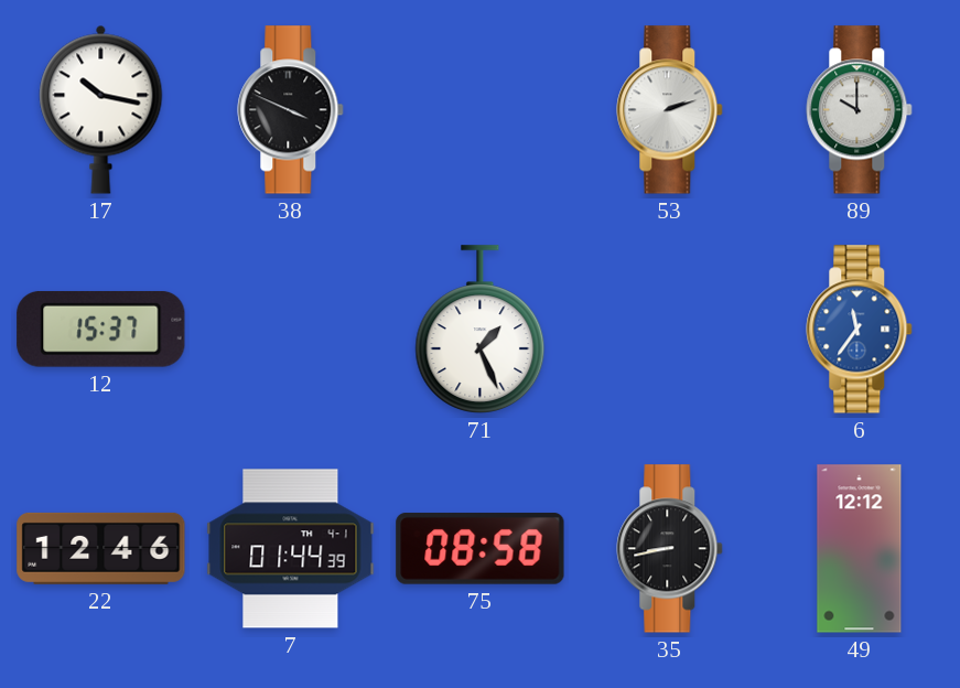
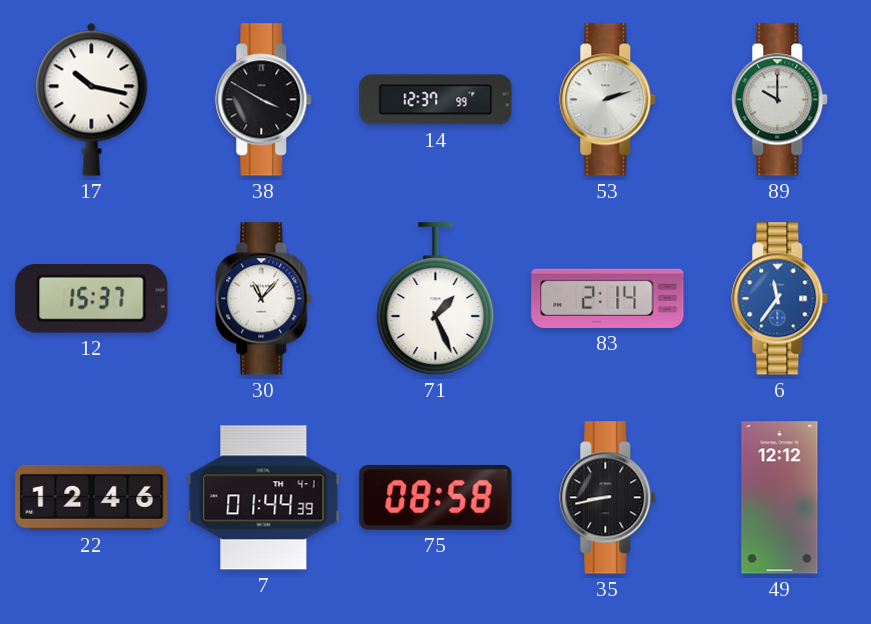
38: 3:49 -> 3:50 (264, 100)
14: none -> 12:37 (436, 100)
30: none -> 11:07 (264, 299)
83: none -> 2:14 (608, 298)
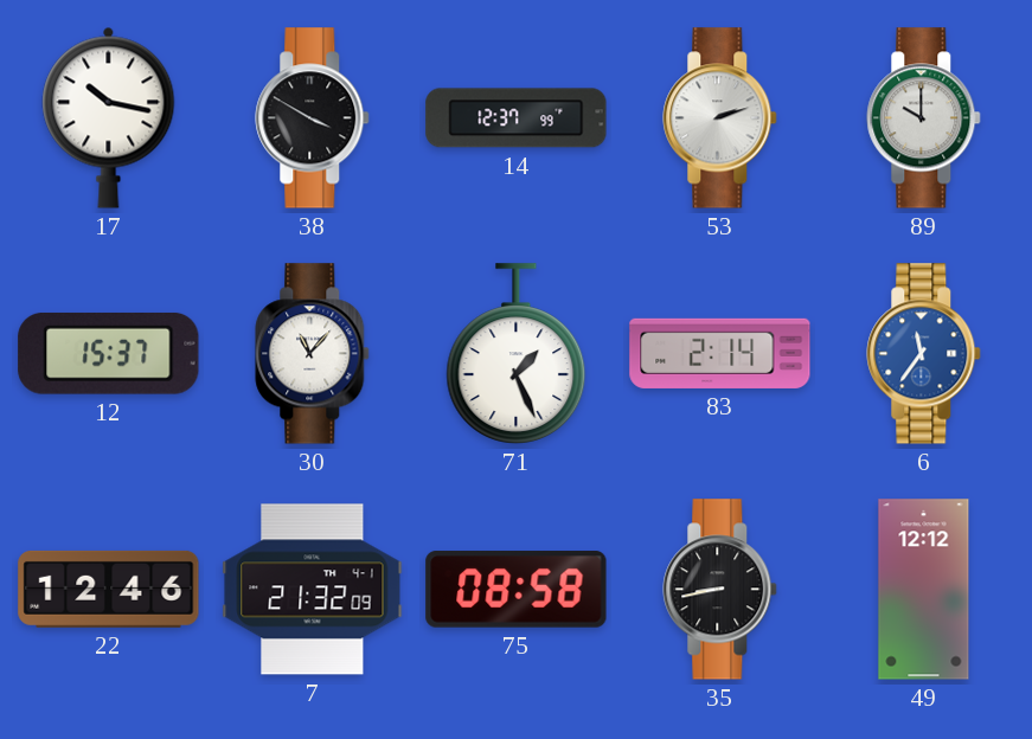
7: 01:44 -> 21:32 (313, 590)
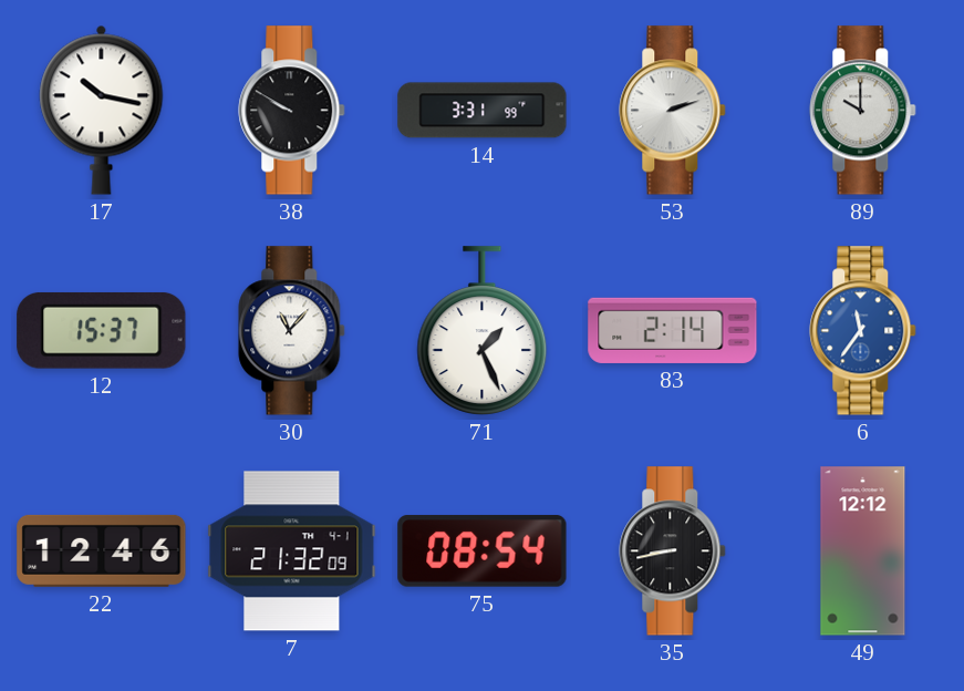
38: 3:50 -> 9:50 (292, 111)
14: 12:37 -> 3:31 (483, 111)
75: 08:58 -> 08:54 (483, 551)
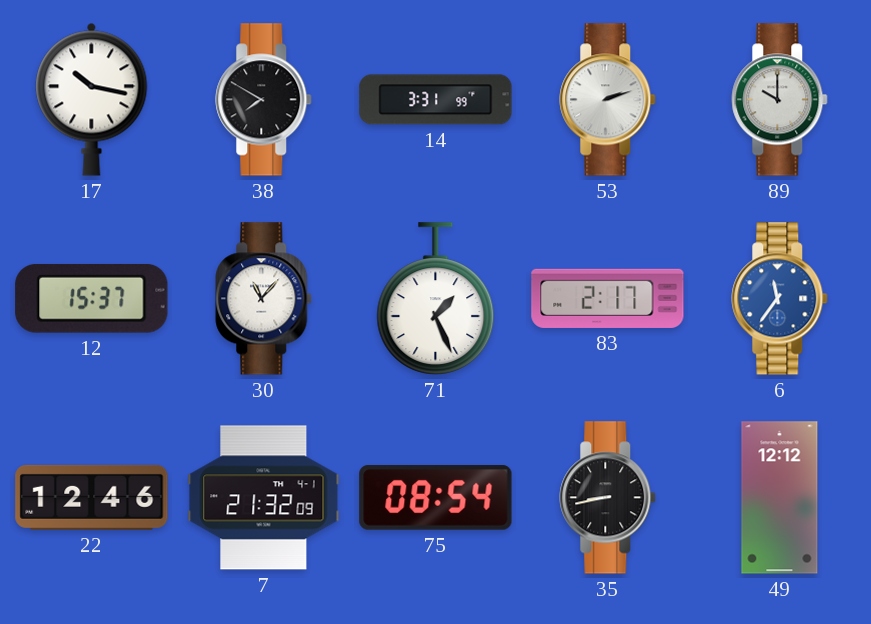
38: 9:50 -> 7:50 (264, 100)
83: 2:14 -> 2:17 (608, 298)
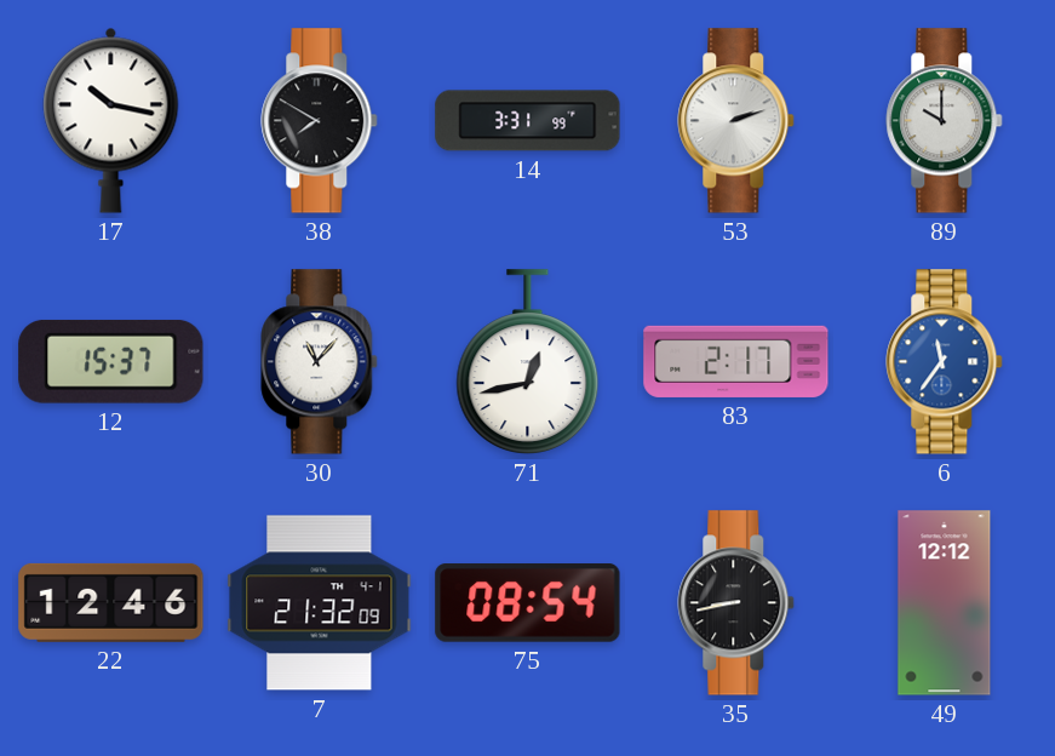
71: 1:26 -> 12:43 (528, 362)
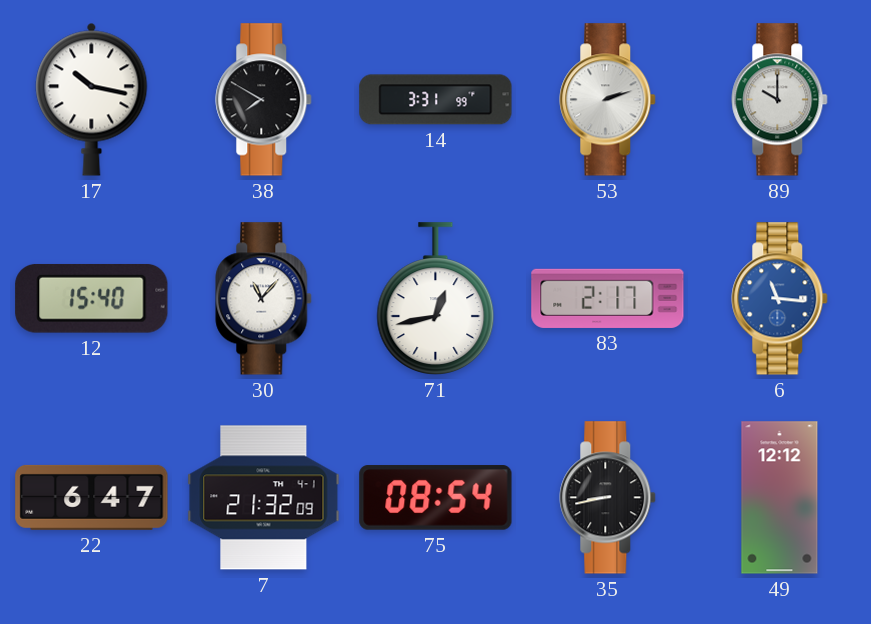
12: 15:37 -> 15:40 (92, 298)
6: 11:36 -> 11:16 (780, 299)
22: 12:46 -> 6:47 (92, 497)
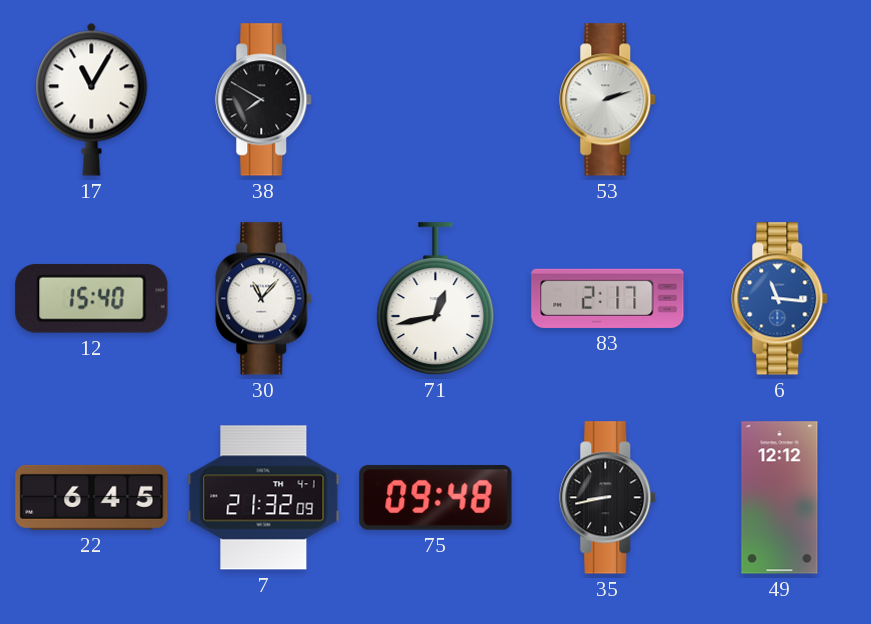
17: 10:17 -> 11:05 (92, 99)
14: 3:31 -> none (436, 100)
89: 10:00 -> none (780, 100)
22: 6:47 -> 6:45 (92, 497)
75: 08:54 -> 09:48 (436, 498)
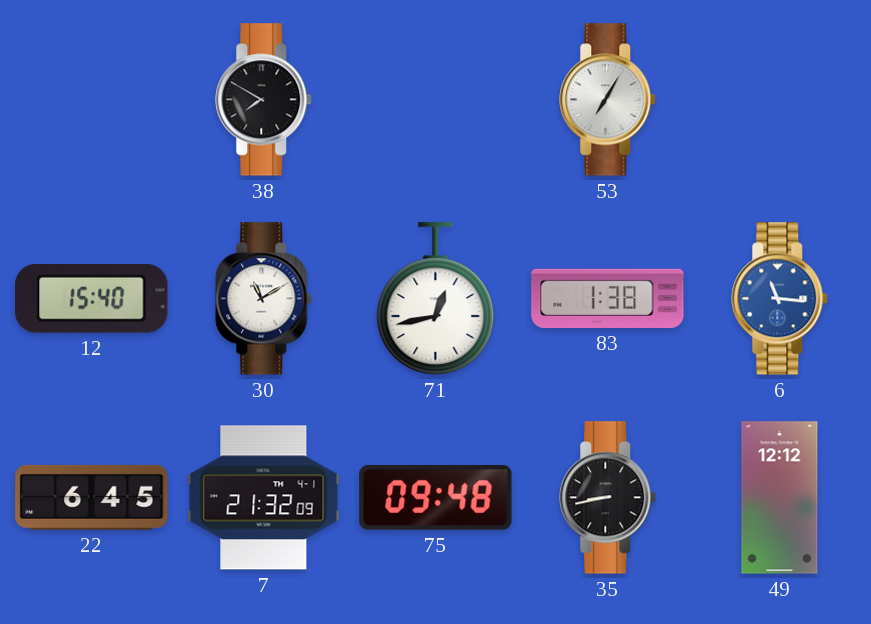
17: 11:05 -> none (92, 99)
53: 2:12 -> 7:05 (608, 100)
30: 11:07 -> 11:10 (264, 299)
83: 2:17 -> 1:38 (608, 298)
